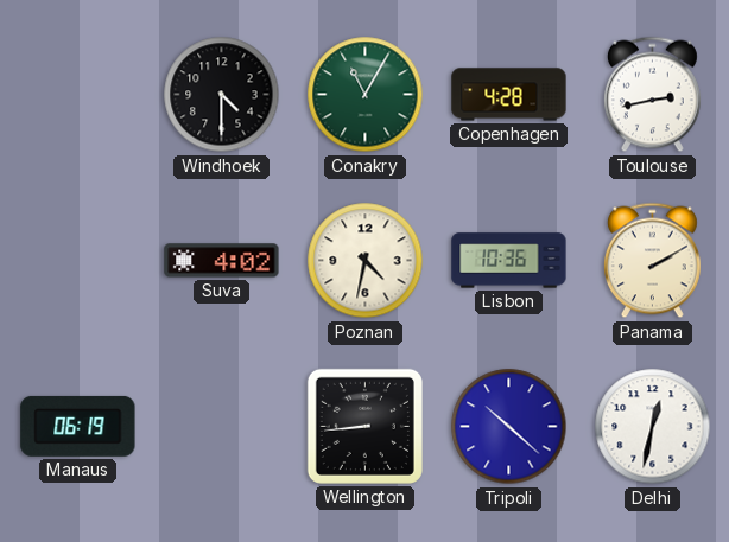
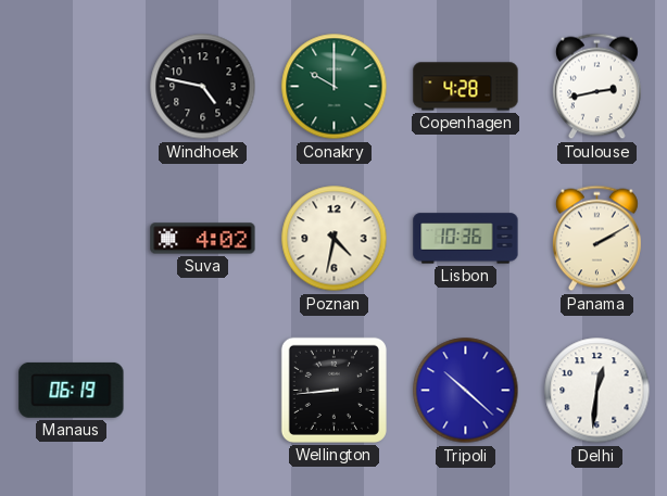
Windhoek: 4:30 -> 4:47 (203, 87)
Conakry: 11:05 -> 10:00 (335, 87)
Delhi: 12:32 -> 12:31 (597, 391)
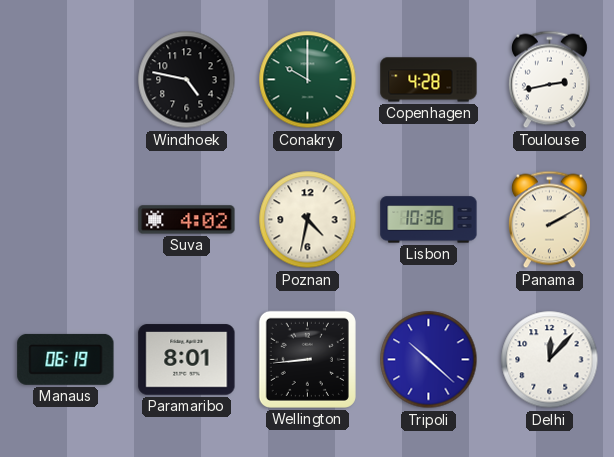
Paramaribo: none -> 8:01 (187, 360)
Delhi: 12:31 -> 12:07 (550, 360)
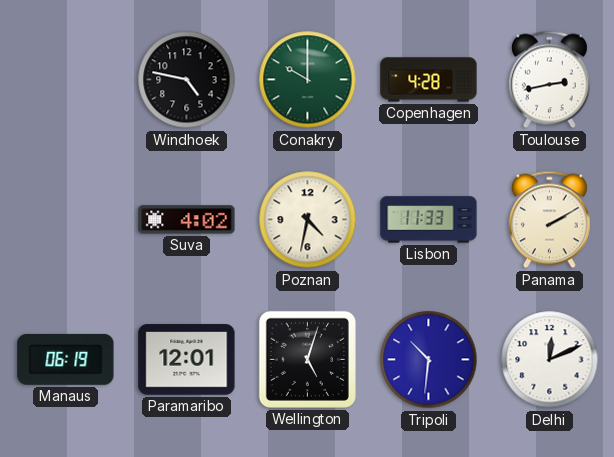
Lisbon: 10:36 -> 11:33 (429, 220)
Paramaribo: 8:01 -> 12:01 (187, 360)
Wellington: 8:44 -> 5:03 (307, 359)
Tripoli: 10:22 -> 10:31 (429, 360)
Delhi: 12:07 -> 12:11 (550, 360)
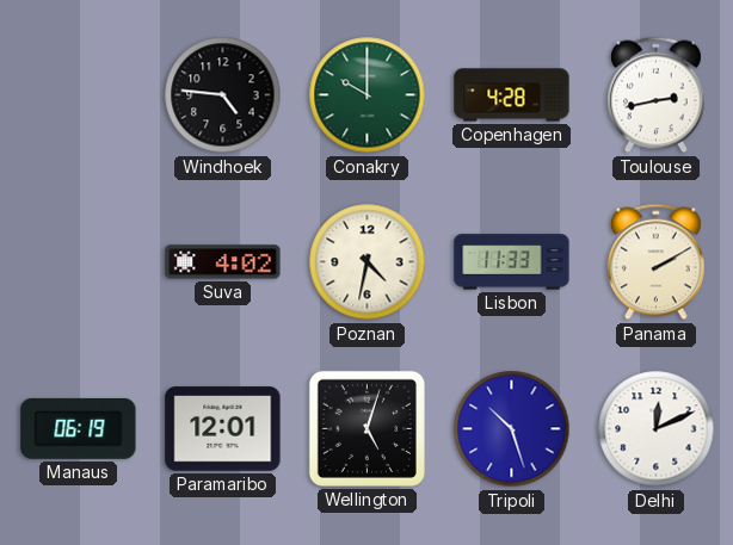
Windhoek: 4:47 -> 4:46 (223, 95)
Tripoli: 10:31 -> 10:27 (512, 429)
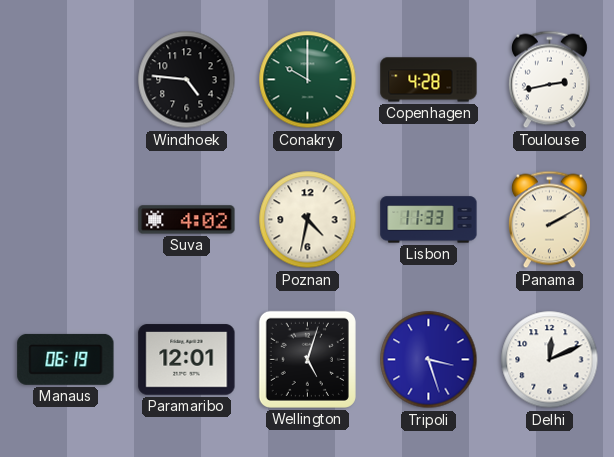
Tripoli: 10:27 -> 3:27 (429, 360)
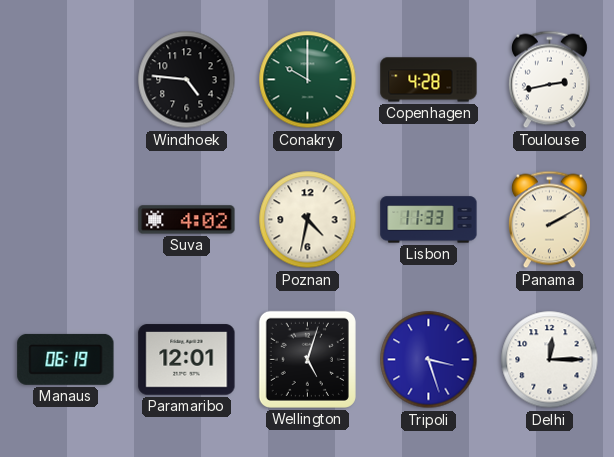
Delhi: 12:11 -> 12:15 (550, 360)
